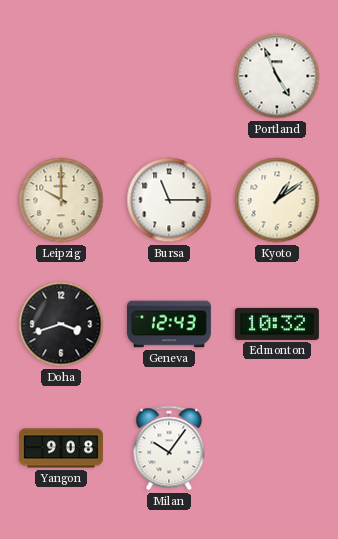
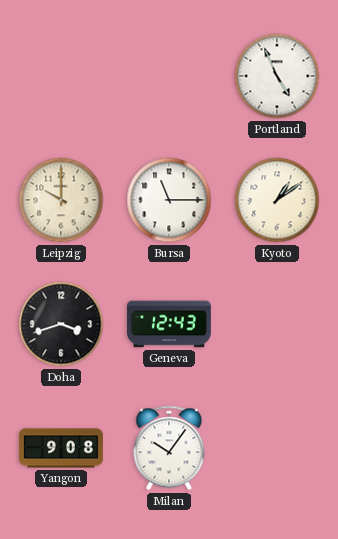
Edmonton: 10:32 -> none (277, 324)
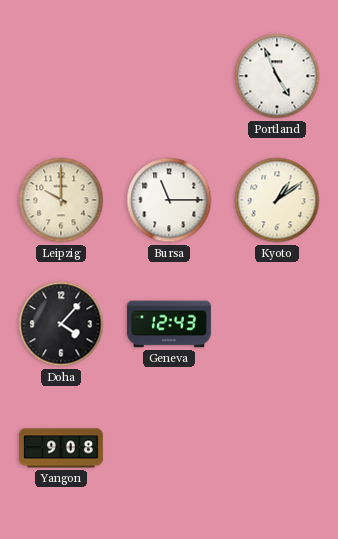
Doha: 3:42 -> 4:07 (61, 324)
Milan: 10:06 -> none (169, 448)
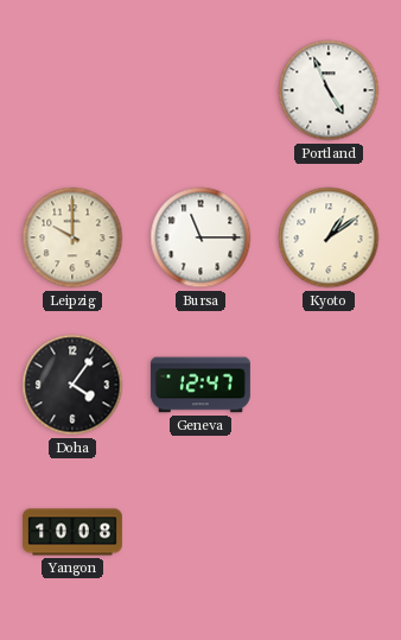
Doha: 4:07 -> 4:06 (72, 385)
Geneva: 12:43 -> 12:47 (200, 385)
Yangon: 9:08 -> 10:08 (72, 532)
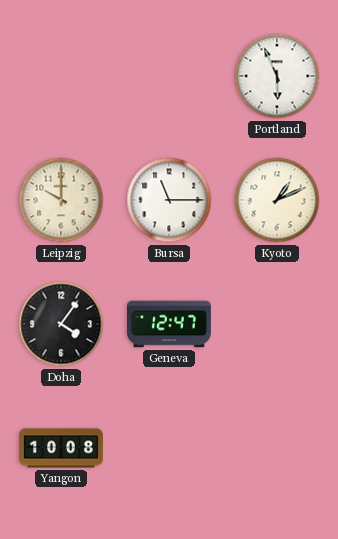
Portland: 4:56 -> 5:56 (277, 76)
Kyoto: 1:09 -> 1:11 (277, 200)
